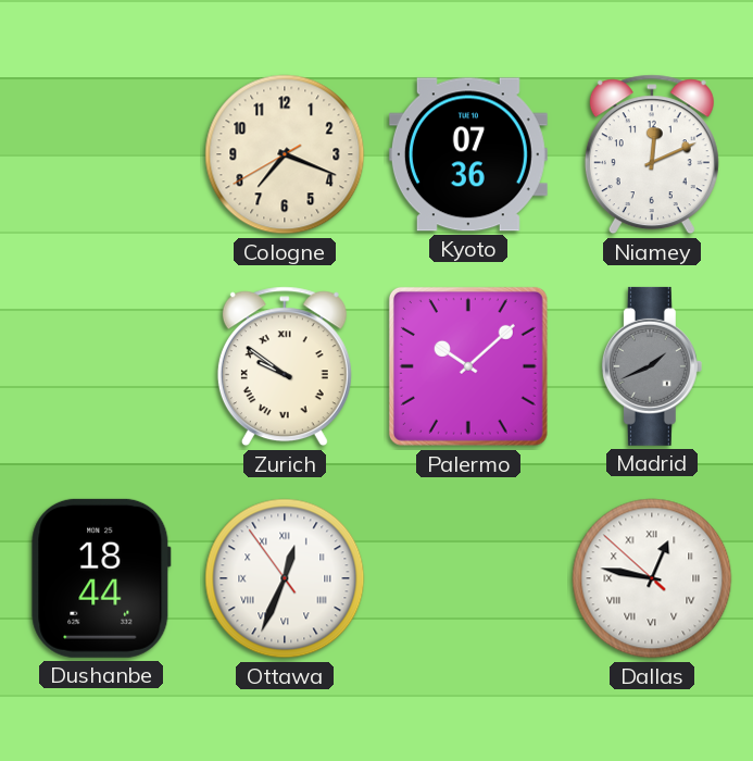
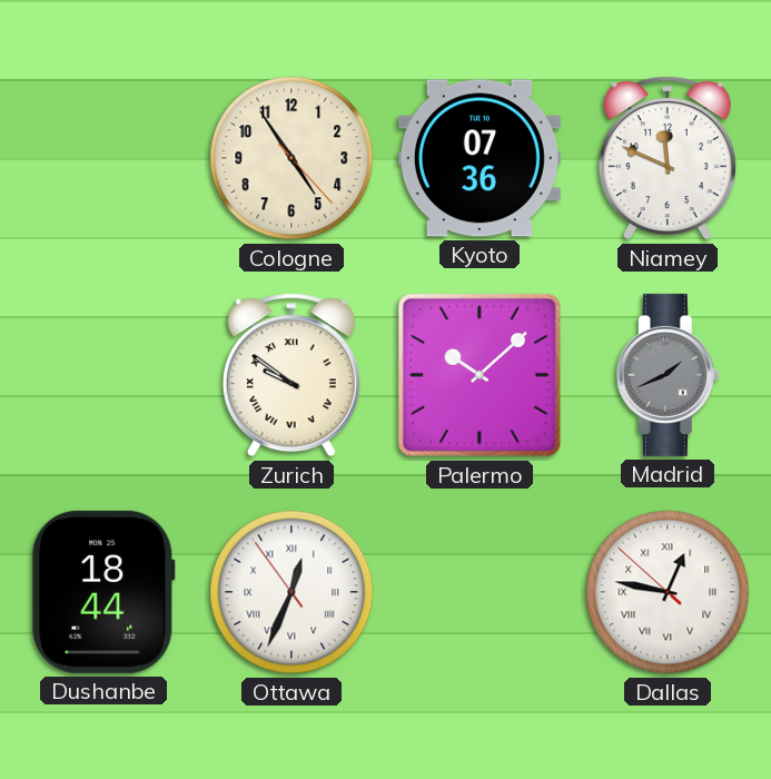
Cologne: 7:18 -> 4:54 (291, 158)
Niamey: 12:11 -> 11:49 (668, 158)
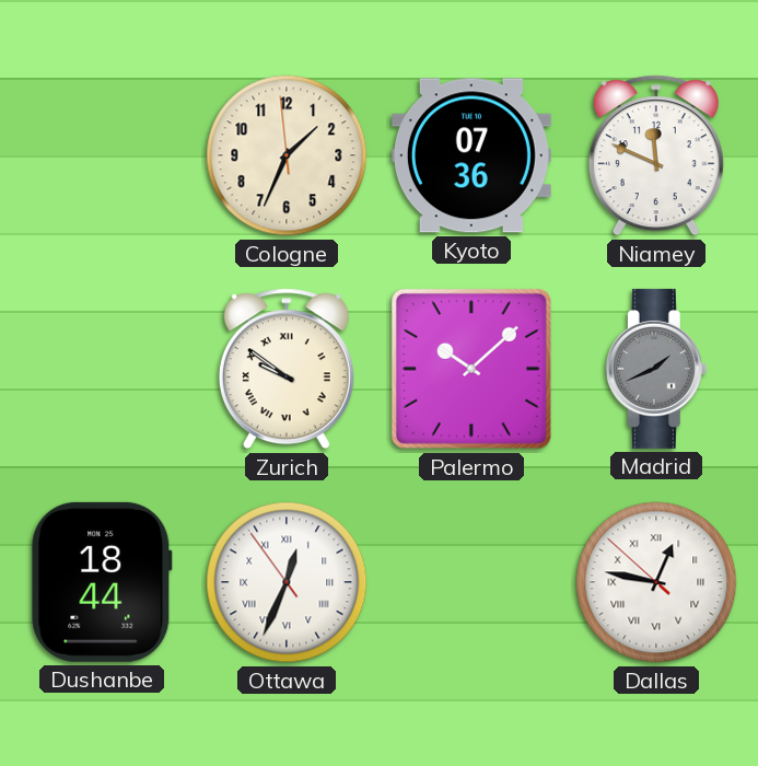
Cologne: 4:54 -> 1:33 (287, 155)
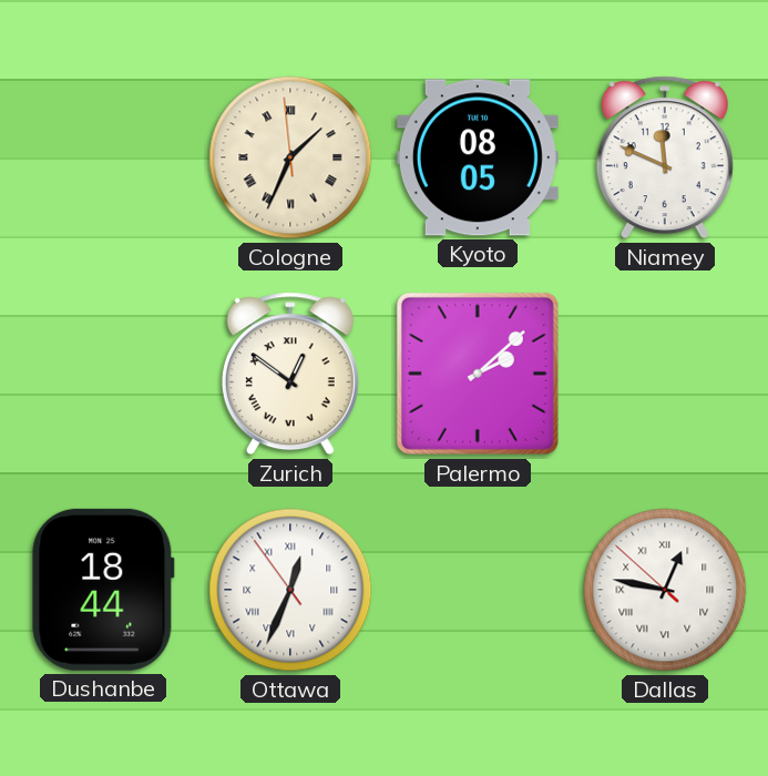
Cologne numerals: Arabic -> Roman (290, 157)
Kyoto: 07:36 -> 08:05 (478, 157)
Zurich: 9:51 -> 12:51 (290, 374)
Palermo: 10:08 -> 2:08 (478, 374)
Madrid: 1:41 -> none (656, 369)
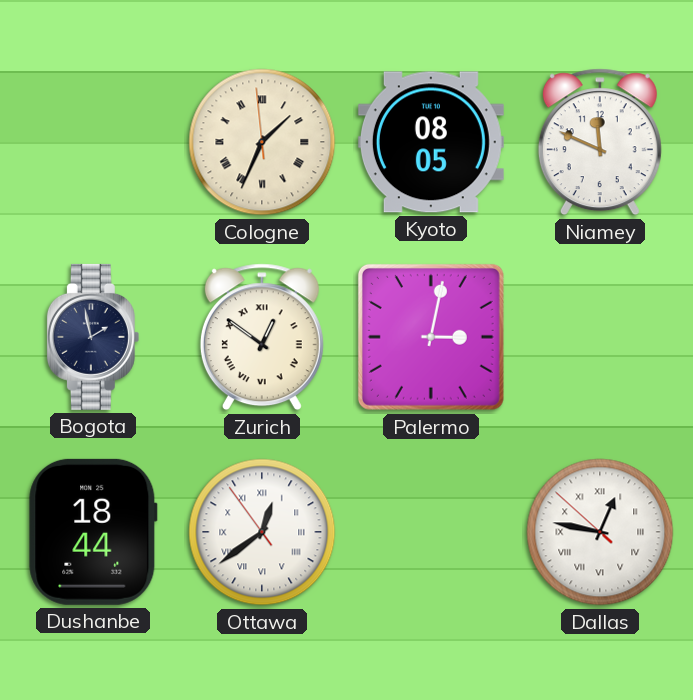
Bogota: none -> 1:58 (93, 337)
Palermo: 2:08 -> 3:02 (431, 337)
Ottawa: 12:33 -> 12:38 (262, 532)
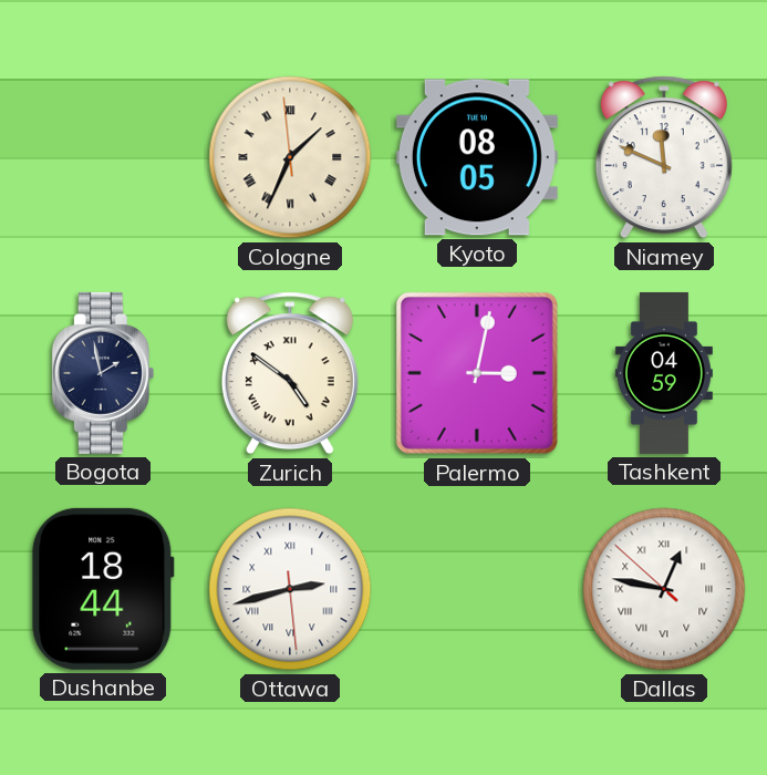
Zurich: 12:51 -> 4:51 (290, 373)
Tashkent: none -> 04:59 (664, 373)
Ottawa: 12:38 -> 2:42 (290, 589)
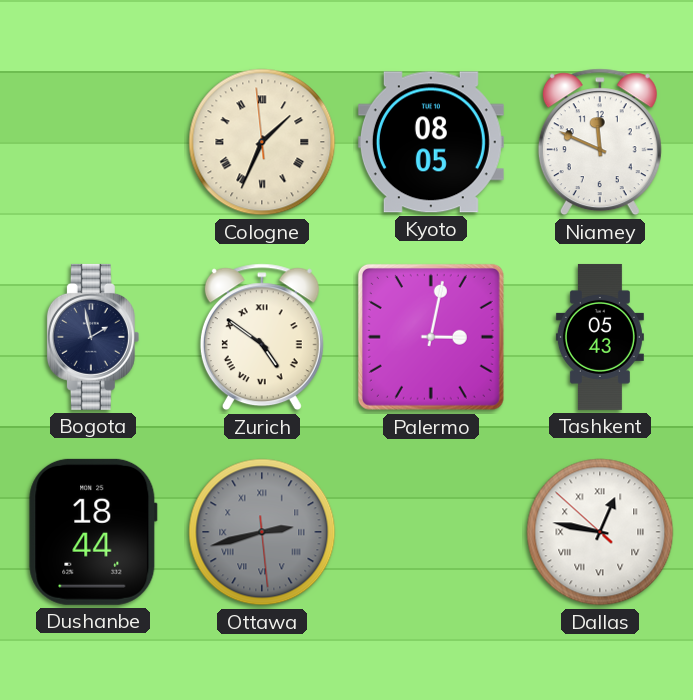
Tashkent: 04:59 -> 05:43 (600, 337)
Ottawa dial: white -> grey (262, 532)
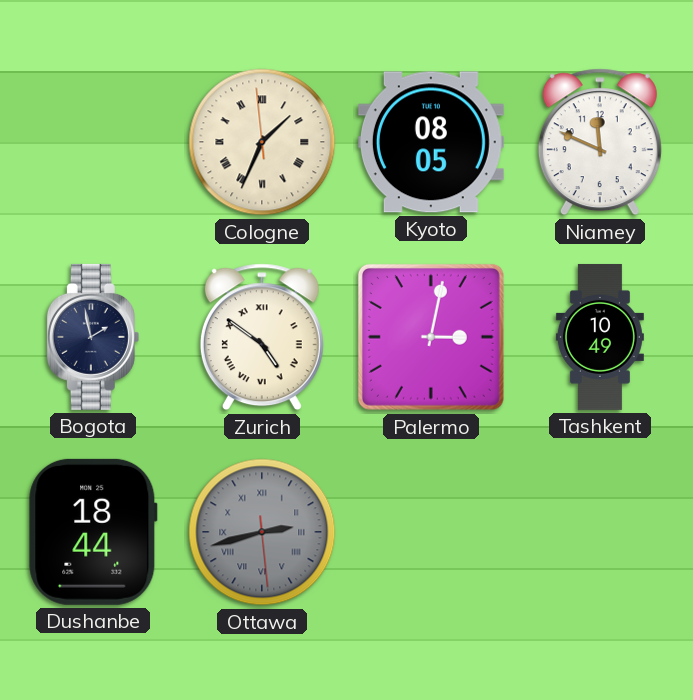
Tashkent: 05:43 -> 10:49 (600, 337)
Dallas: 12:46 -> none (600, 532)
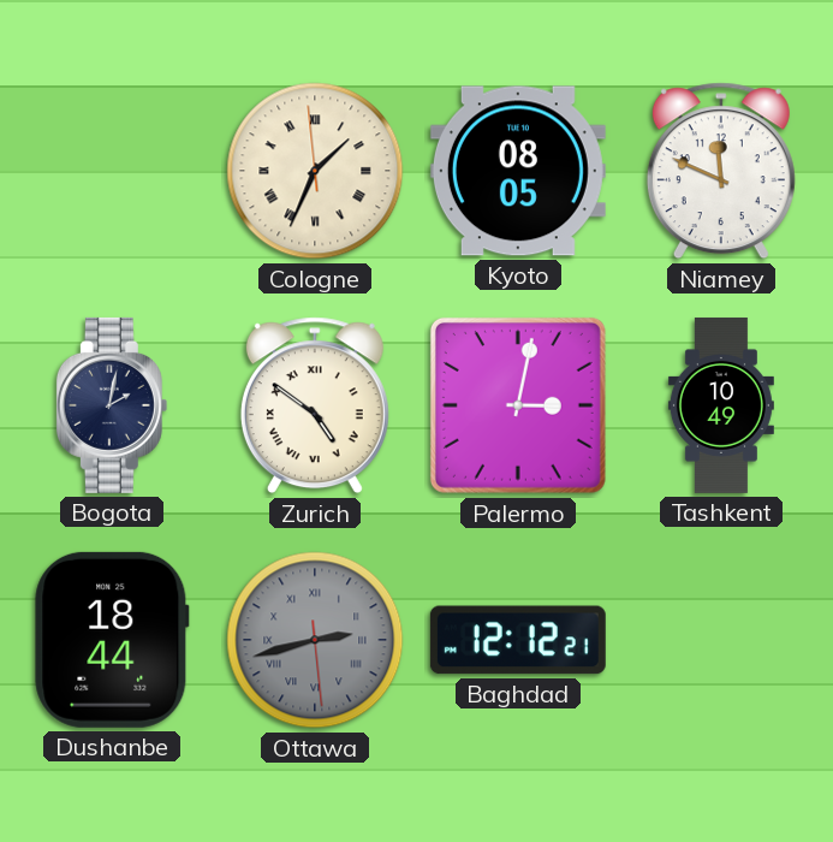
Bogota: 1:58 -> 2:02 (112, 405)
Baghdad: none -> 12:12 (518, 640)
